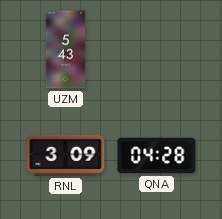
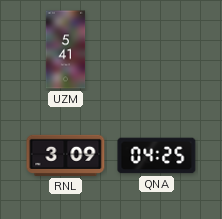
UZM: 5:43 -> 5:41 (66, 50)
QNA: 04:28 -> 04:25 (157, 156)
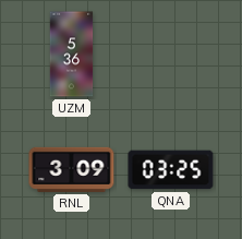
UZM: 5:41 -> 5:36 (72, 55)
QNA: 04:25 -> 03:25 (171, 170)
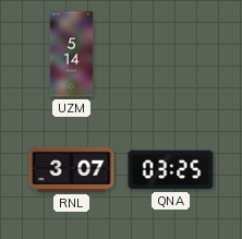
UZM: 5:36 -> 5:14 (72, 55)
RNL: 3:09 -> 3:07 (72, 169)
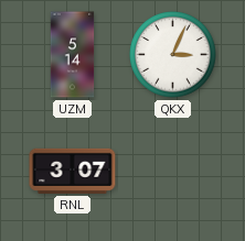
QKX: none -> 3:04 (173, 55)
QNA: 03:25 -> none (171, 170)
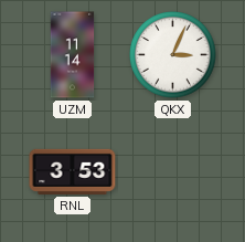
UZM: 5:14 -> 11:14 (73, 55)
RNL: 3:07 -> 3:53 (73, 171)
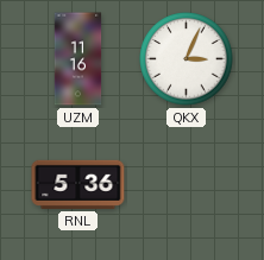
UZM: 11:14 -> 11:16 (78, 59)
RNL: 3:53 -> 5:36 (78, 184)
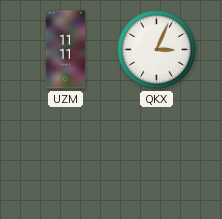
UZM: 11:16 -> 11:11 (66, 50)
RNL: 5:36 -> none (78, 184)
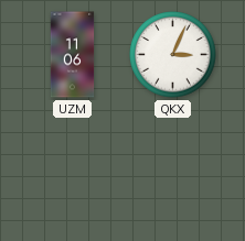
UZM: 11:11 -> 11:06 (73, 55)
